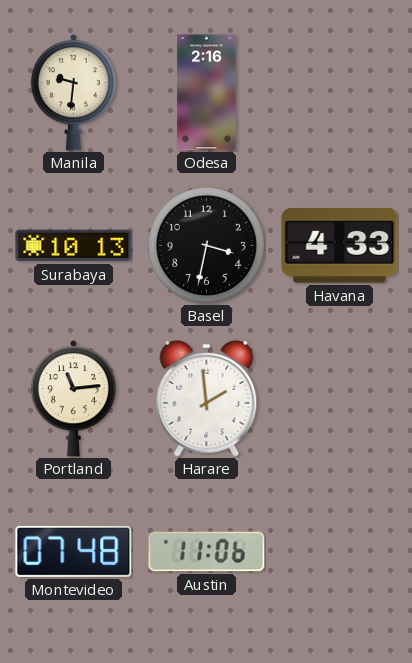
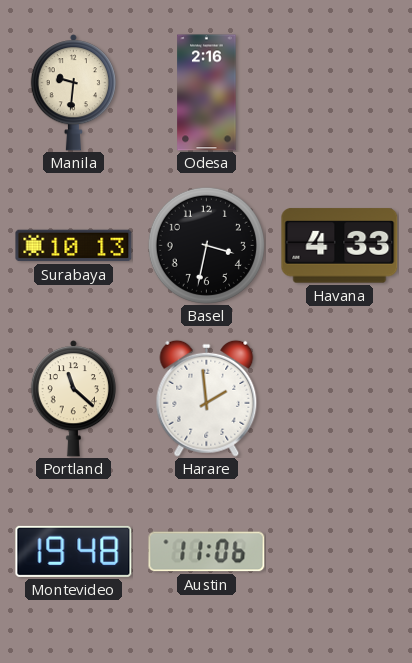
Portland: 11:14 -> 11:22 (73, 399)
Montevideo: 07:48 -> 19:48 (74, 551)
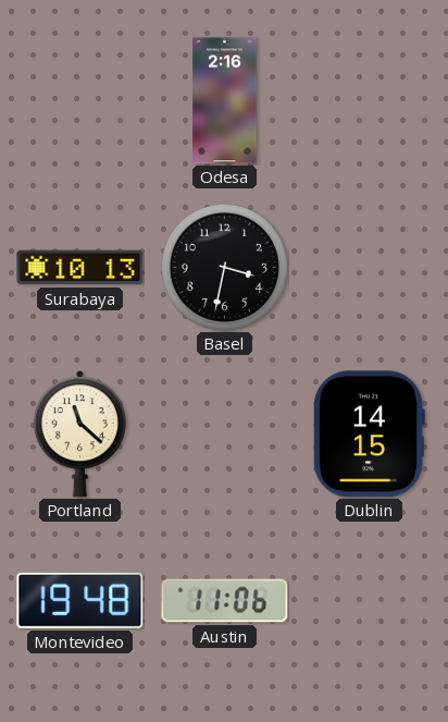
Manila: 9:31 -> none (73, 93)
Havana: 4:33 -> none (340, 246)
Harare: 1:59 -> none (207, 398)
Dublin: none -> 14:15 (369, 435)
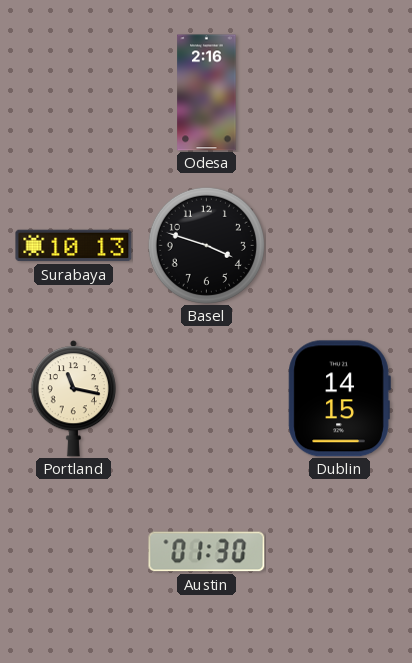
Basel: 3:32 -> 3:48 (206, 245)
Portland: 11:22 -> 11:17 (73, 399)
Montevideo: 19:48 -> none (80, 600)
Austin: 11:06 -> 01:30 (207, 552)
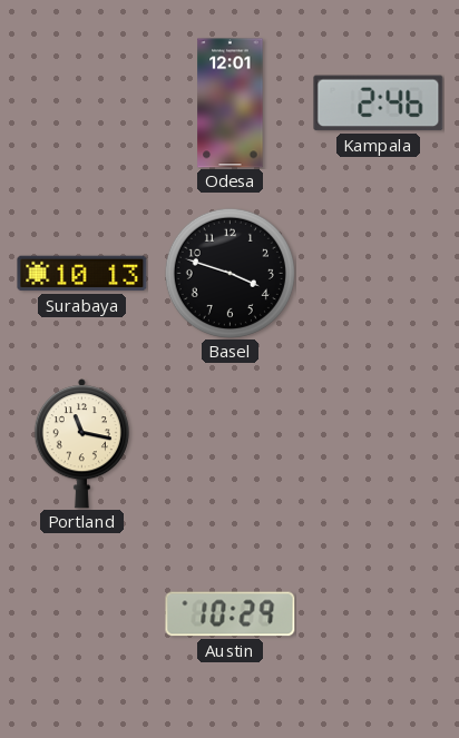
Odesa: 2:16 -> 12:01 (231, 104)
Kampala: none -> 2:46 (379, 104)
Dublin: 14:15 -> none (339, 399)
Austin: 01:30 -> 10:29 (231, 614)
